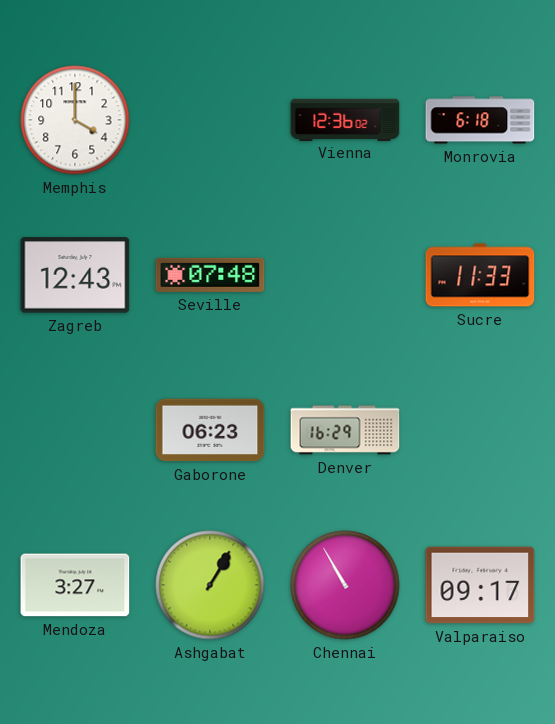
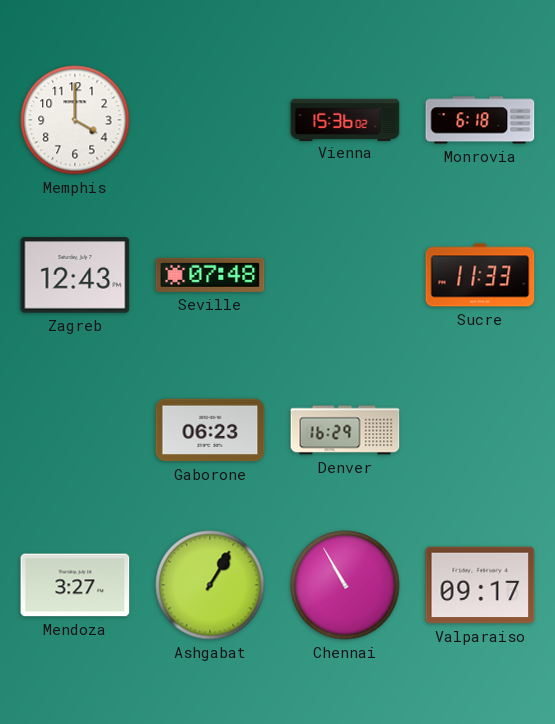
Vienna: 12:36 -> 15:36 (345, 119)
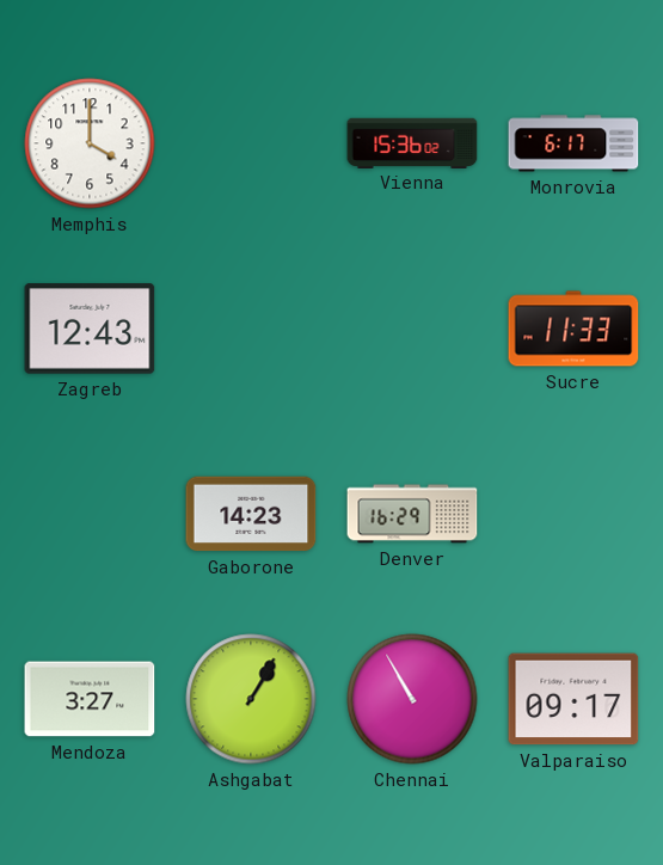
Monrovia: 6:18 -> 6:17 (573, 143)
Seville: 07:48 -> none (210, 275)
Gaborone: 06:23 -> 14:23 (251, 514)
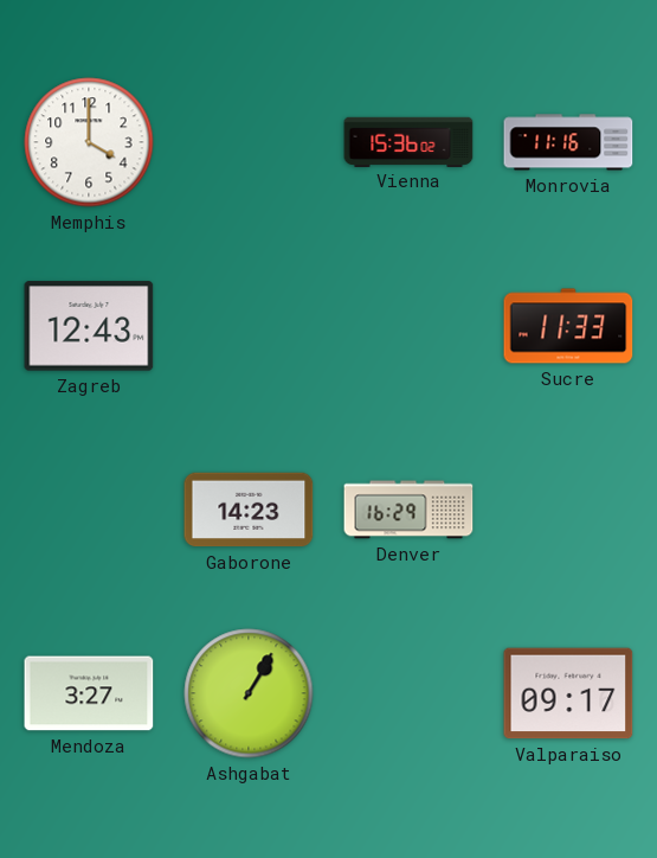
Monrovia: 6:17 -> 11:16 (568, 142)
Chennai: 10:55 -> none (412, 699)
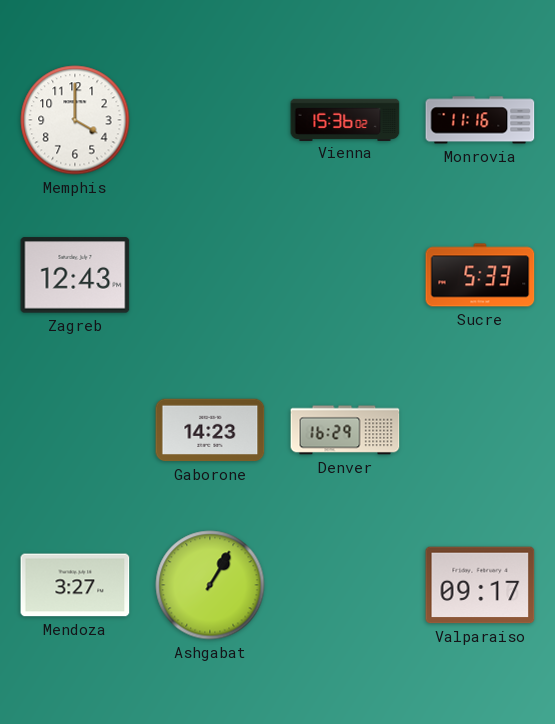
Sucre: 11:33 -> 5:33 (480, 275)
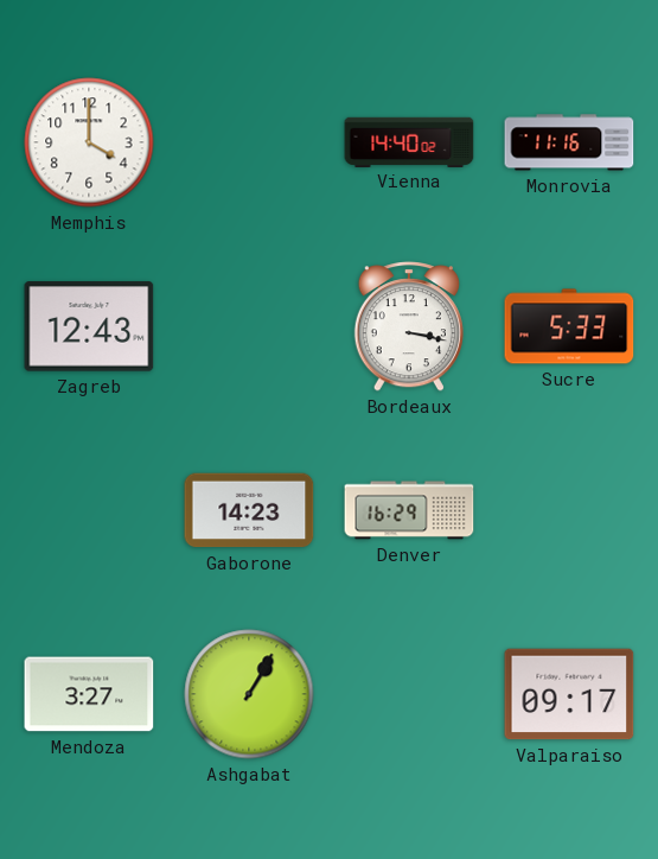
Vienna: 15:36 -> 14:40 (409, 141)
Bordeaux: none -> 3:17 (409, 326)
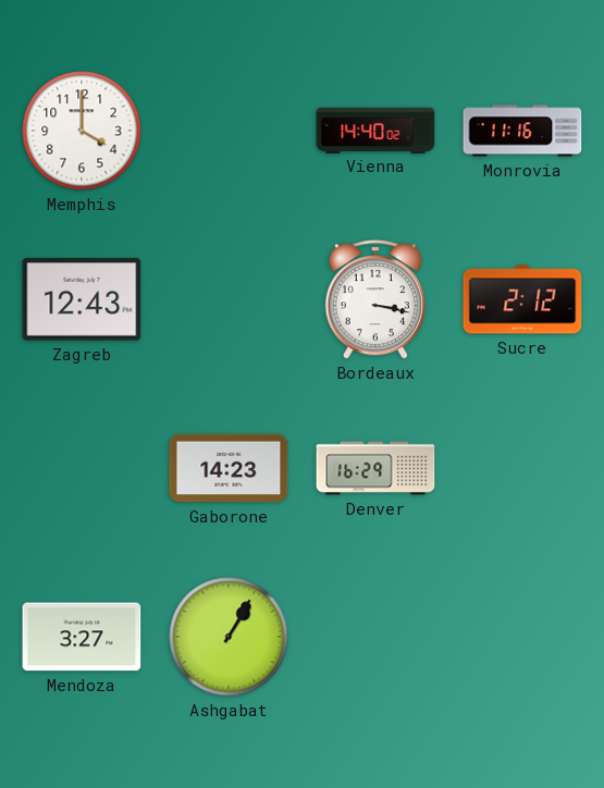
Sucre: 5:33 -> 2:12 (522, 299)
Valparaiso: 09:17 -> none (569, 694)
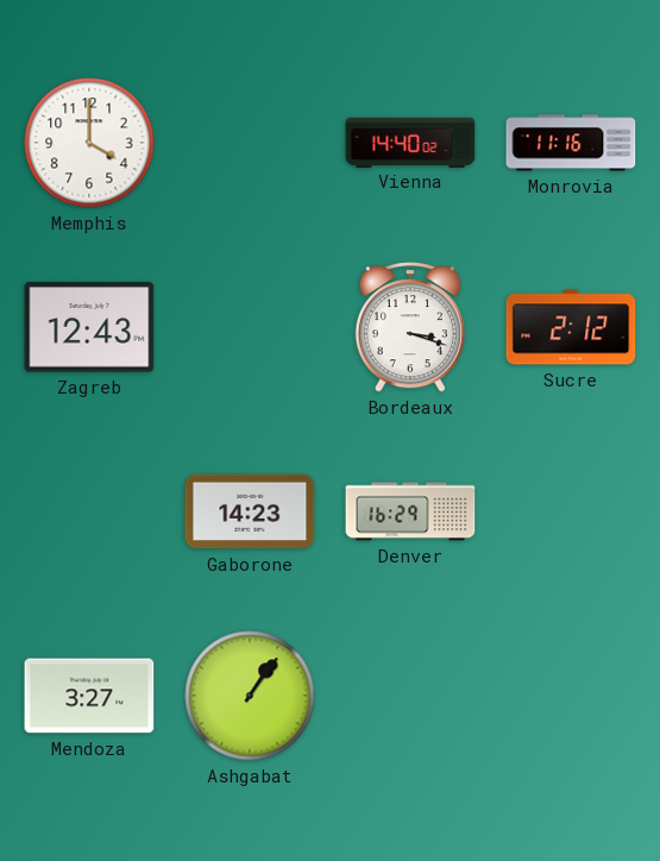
Bordeaux: 3:17 -> 3:18 (410, 327)
Ashgabat: 1:05 -> 1:06 (250, 696)
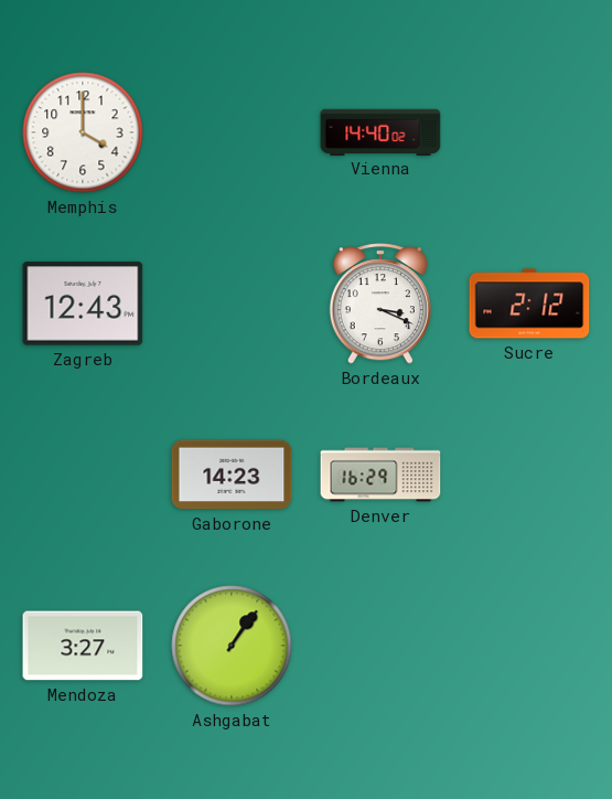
Monrovia: 11:16 -> none (571, 143)
Bordeaux: 3:18 -> 3:19 (380, 303)
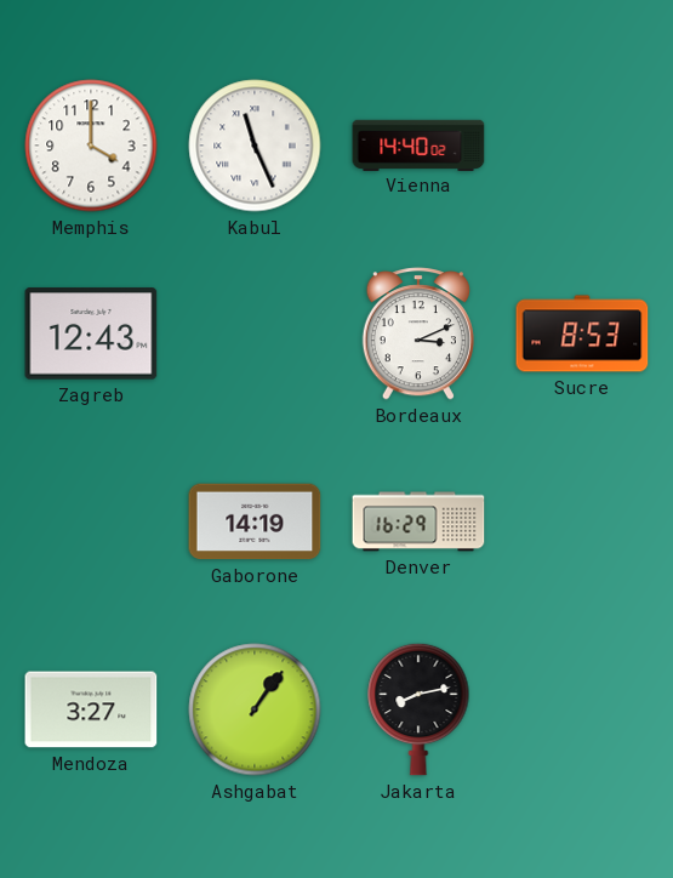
Kabul: none -> 11:26 (255, 146)
Bordeaux: 3:19 -> 3:11 (418, 333)
Sucre: 2:12 -> 8:53 (582, 333)
Gaborone: 14:23 -> 14:19 (255, 521)
Jakarta: none -> 8:13 (418, 709)
